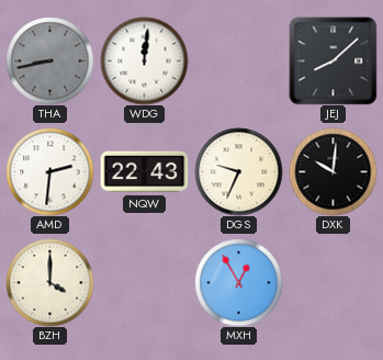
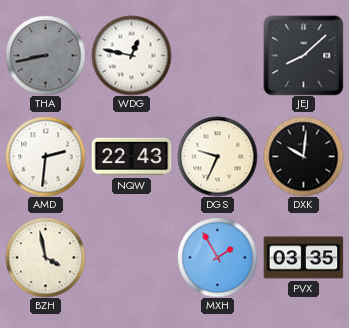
WDG: 12:01 -> 12:47 (131, 55)
BZH: 4:00 -> 3:58 (45, 257)
MXH: 12:55 -> 1:55 (217, 257)
PVX: none -> 03:35 (303, 258)
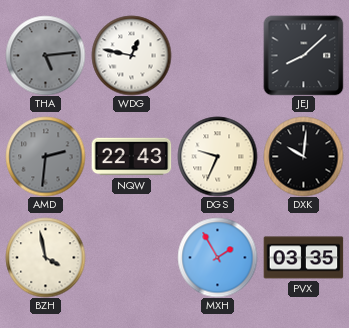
THA: 8:43 -> 5:14 (45, 55)
AMD dial: white -> grey (45, 156)
